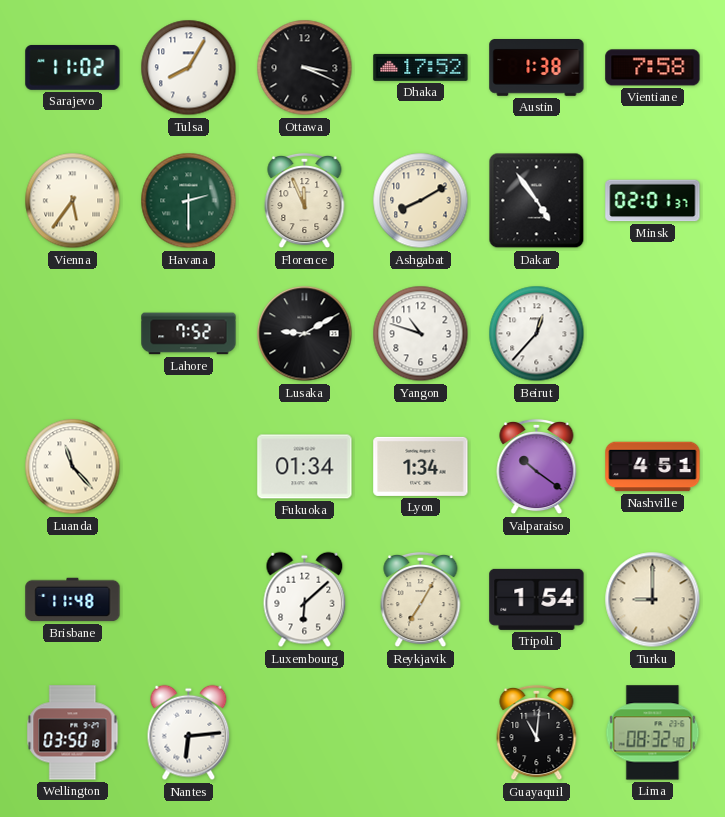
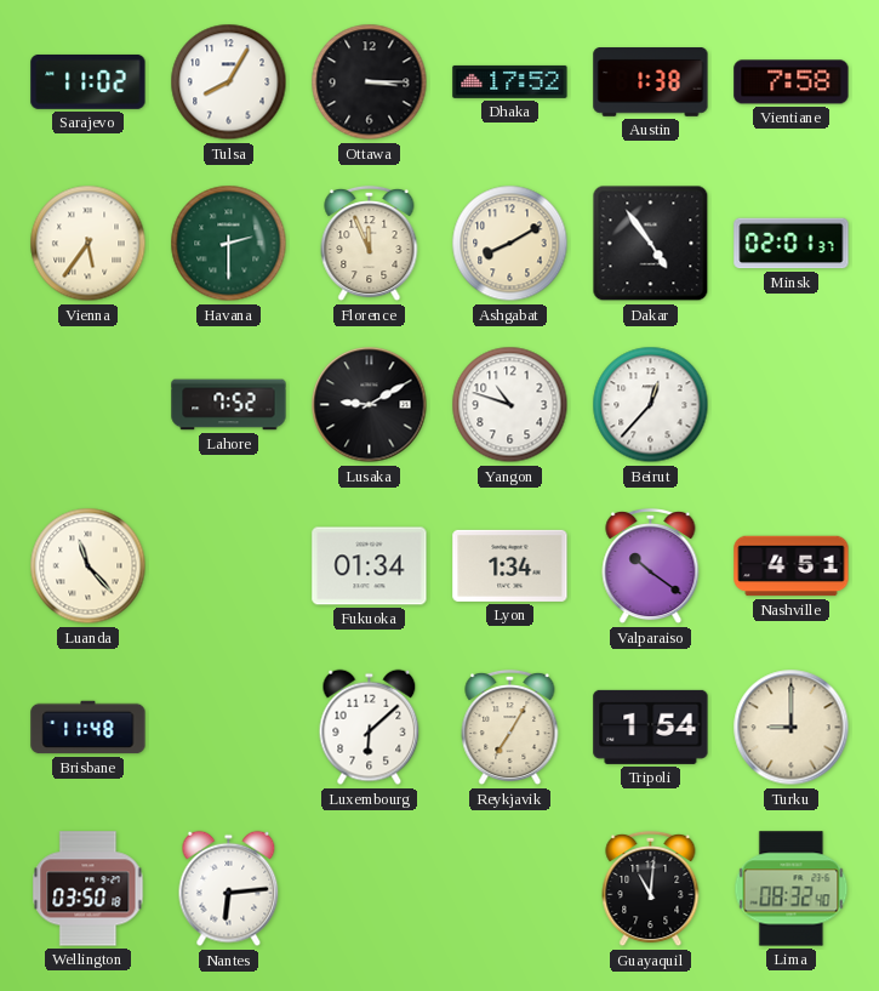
Ottawa: 3:19 -> 3:15 (370, 82)
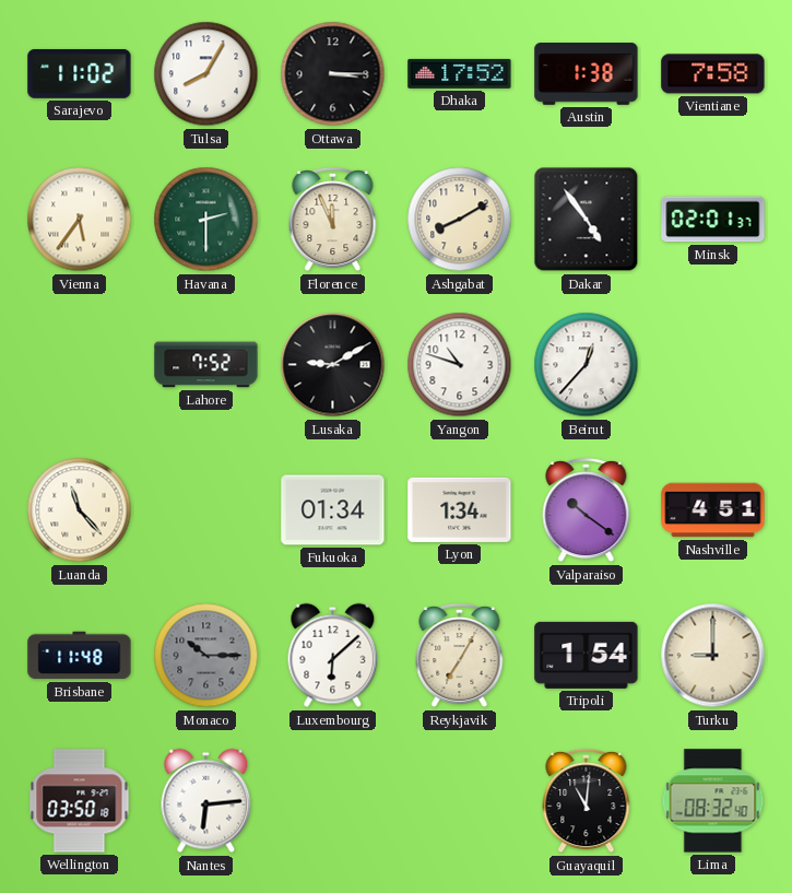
Monaco: none -> 10:15 (206, 656)
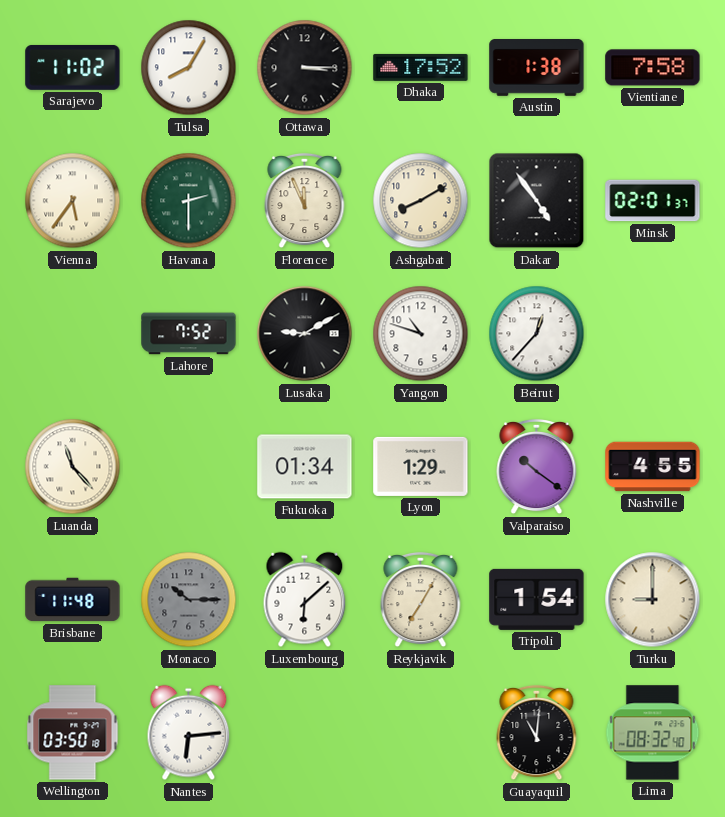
Lyon: 1:34 -> 1:29 (421, 466)
Nashville: 4:51 -> 4:55 (653, 467)
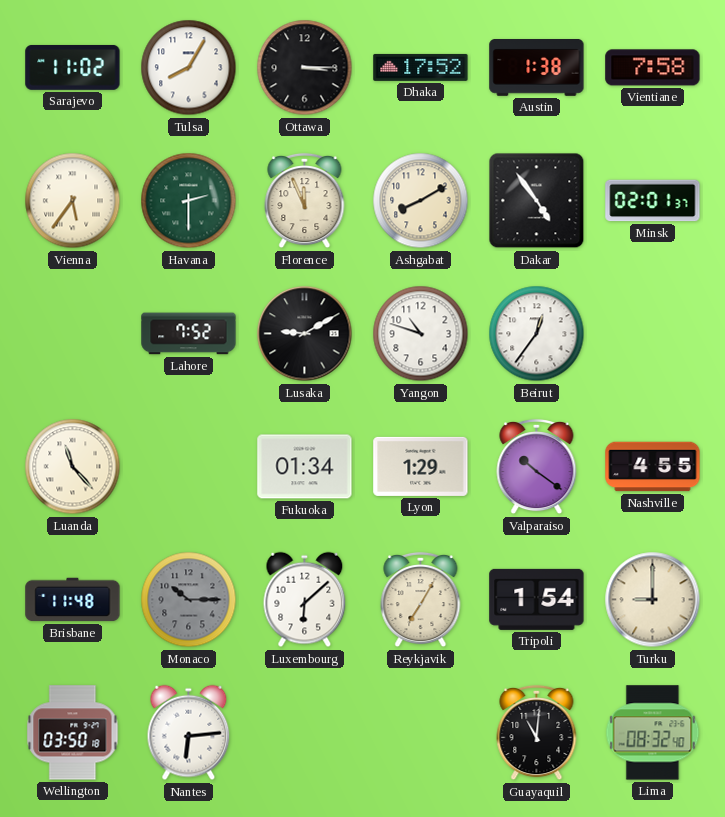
Beirut: 12:37 -> 12:36 (537, 334)
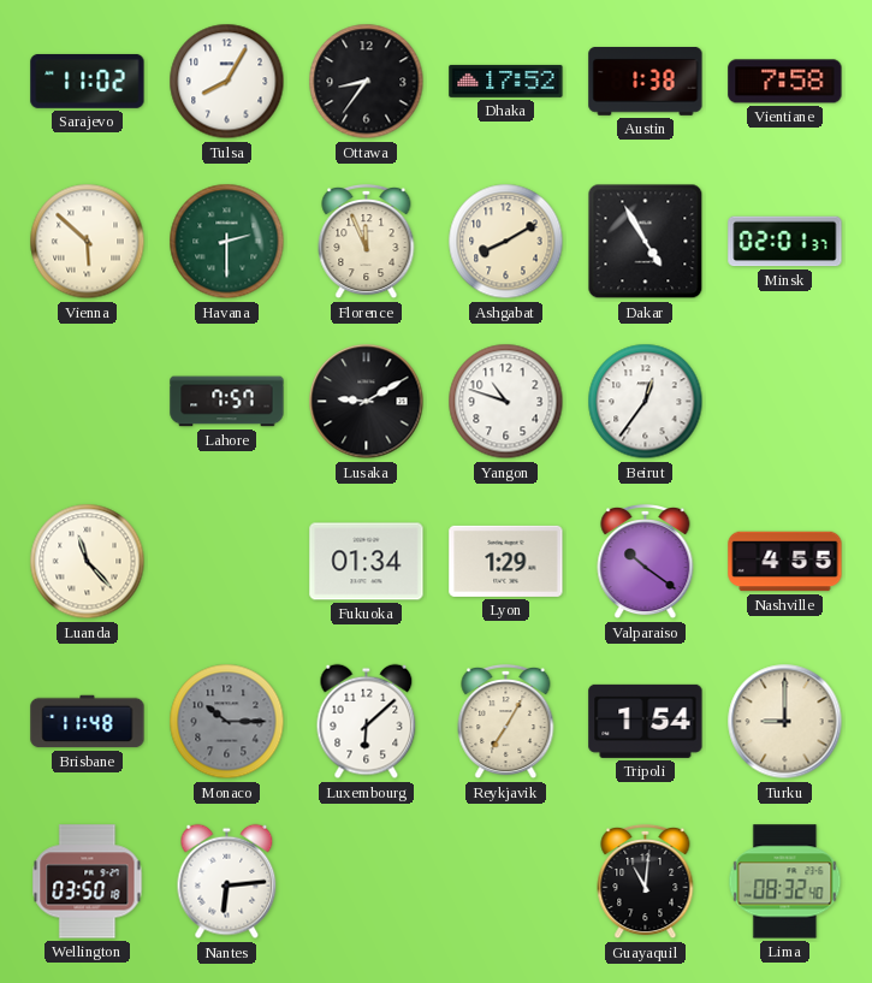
Ottawa: 3:15 -> 8:36 (367, 82)
Vienna: 5:36 -> 5:52 (88, 242)
Dakar: 4:54 -> 4:55 (646, 242)
Lahore: 7:52 -> 7:57 (227, 402)
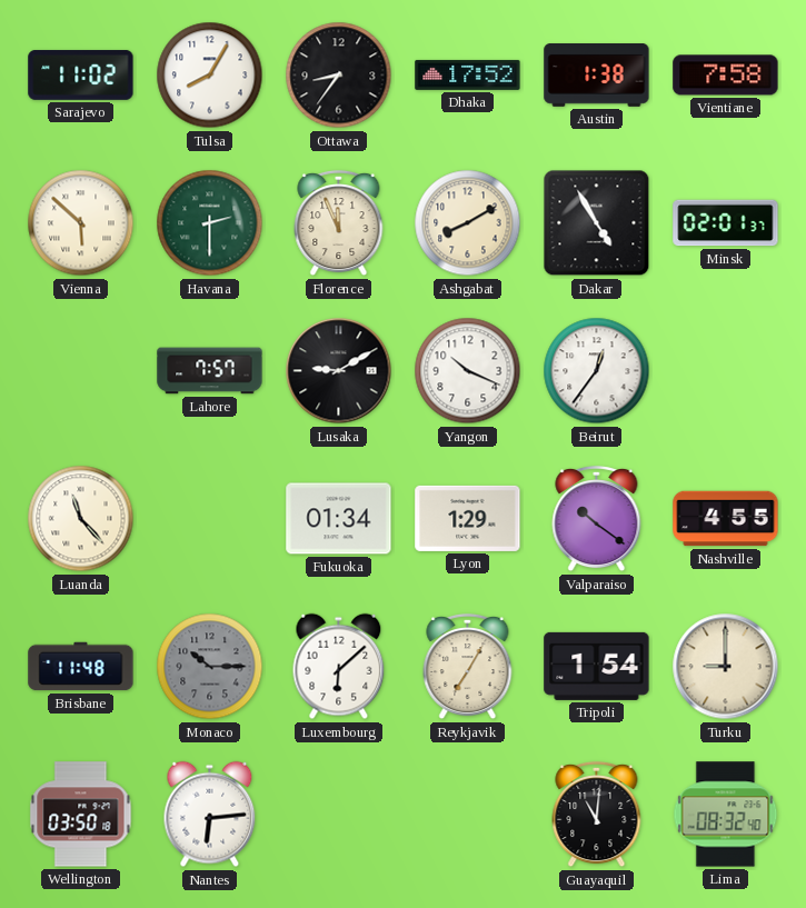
Yangon: 10:48 -> 10:19 (468, 371)
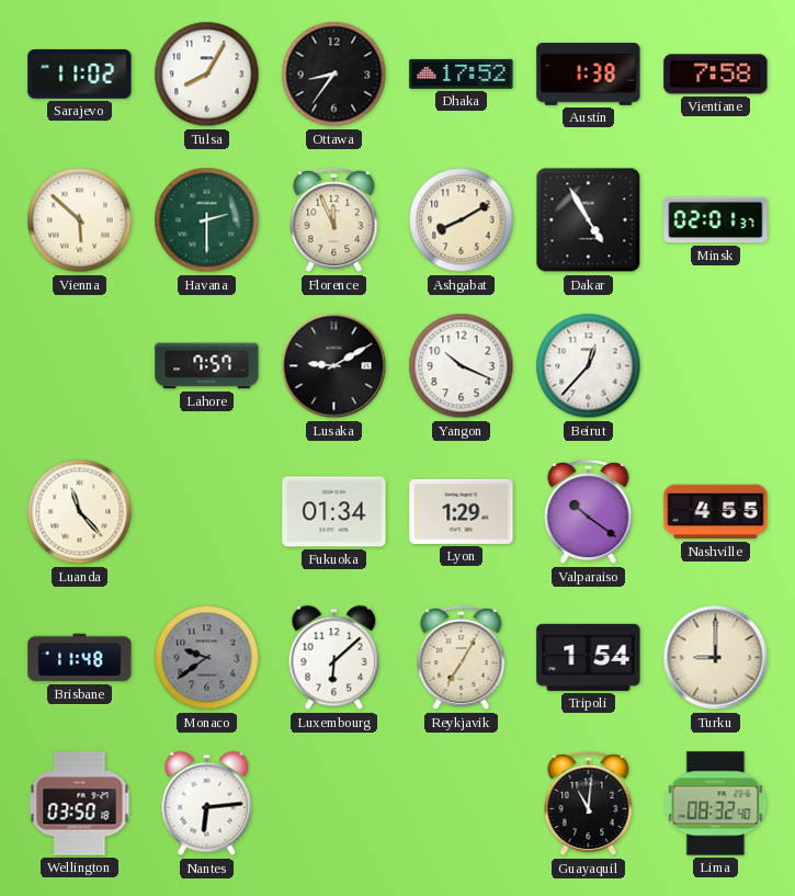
Beirut: 12:36 -> 12:37 (589, 366)
Monaco: 10:15 -> 9:39 (207, 658)
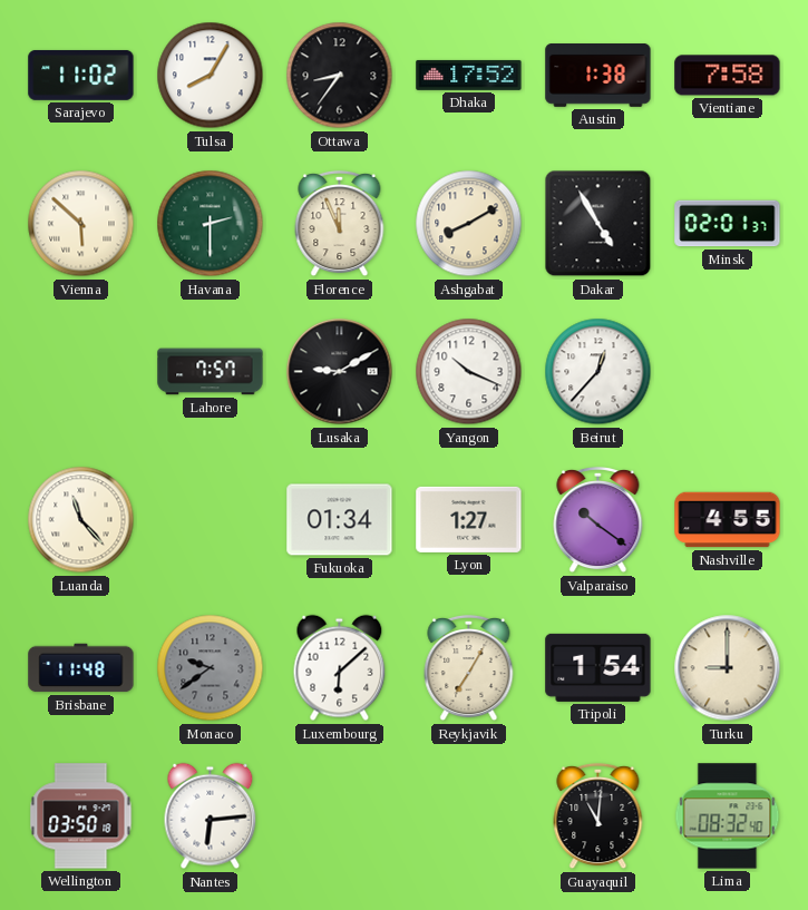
Lyon: 1:29 -> 1:27 (469, 519)
